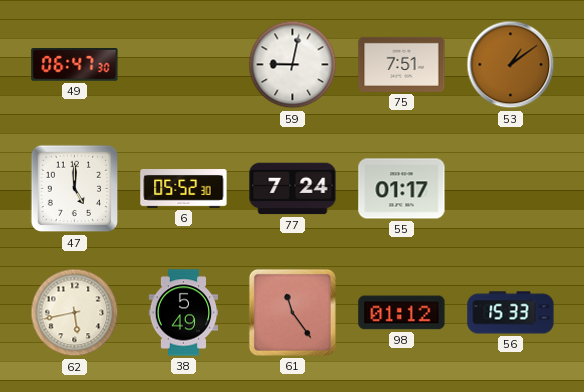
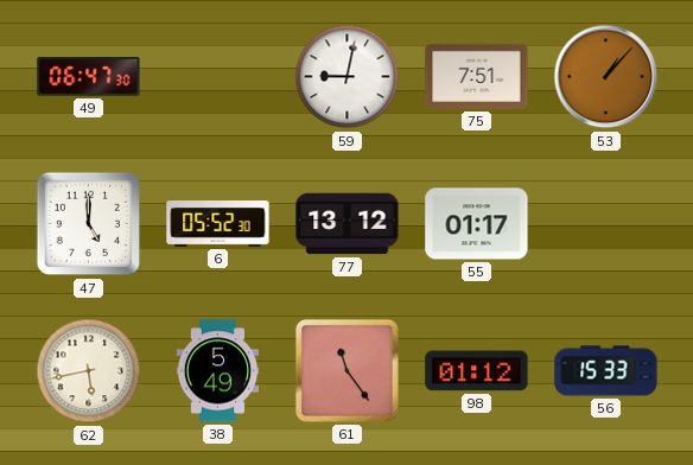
53: 1:09 -> 1:07 (606, 77)
77: 7:24 -> 13:12 (348, 224)
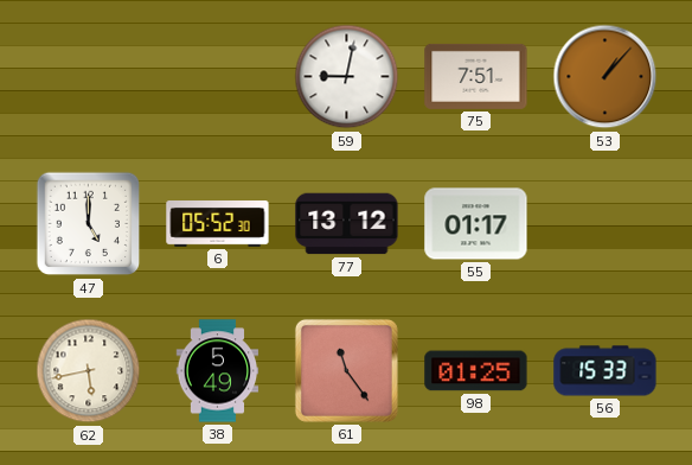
49: 06:47 -> none (89, 77)
98: 01:12 -> 01:25 (476, 371)
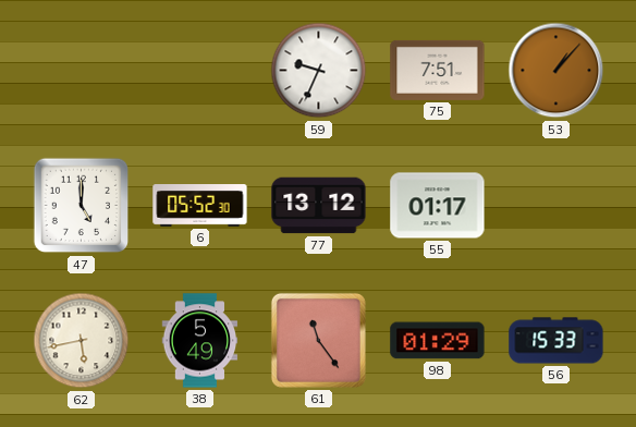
59: 9:02 -> 9:34 (319, 71)
98: 01:25 -> 01:29 (438, 341)
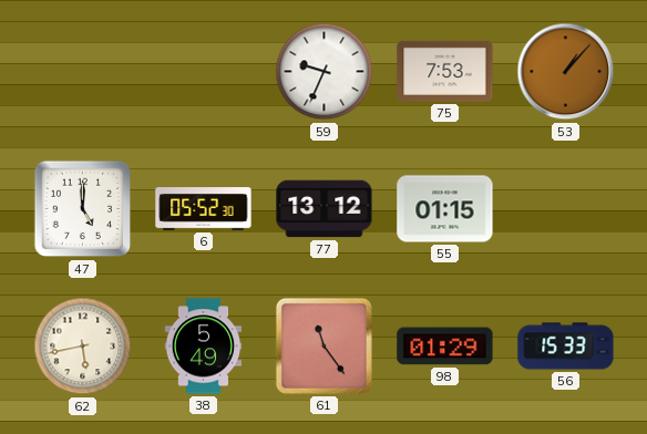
75: 7:51 -> 7:53 (445, 71)
55: 01:17 -> 01:15 (445, 209)
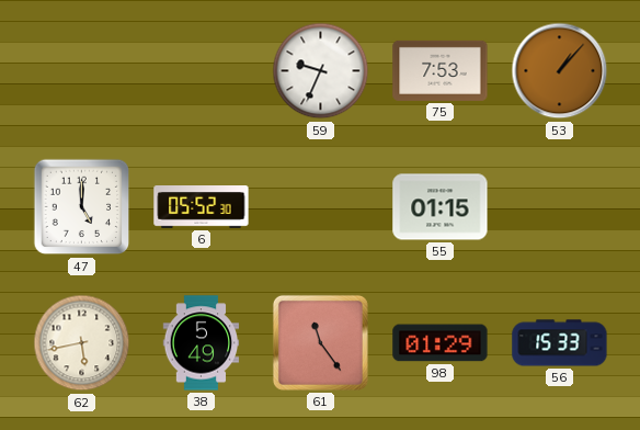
77: 13:12 -> none (325, 209)
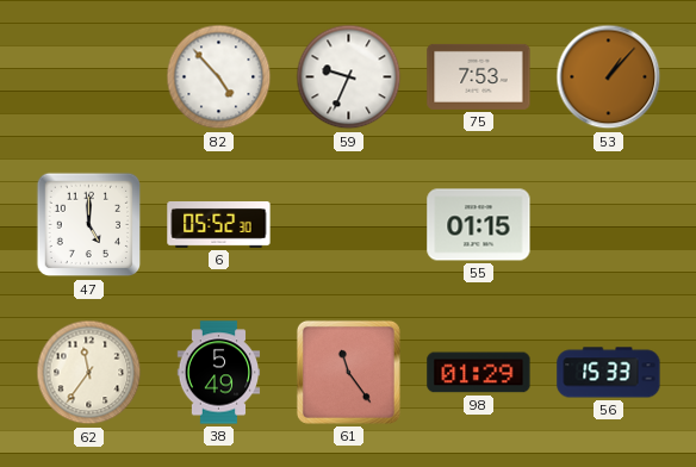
82: none -> 4:53 (219, 77)
62: 5:43 -> 11:36 (89, 373)
